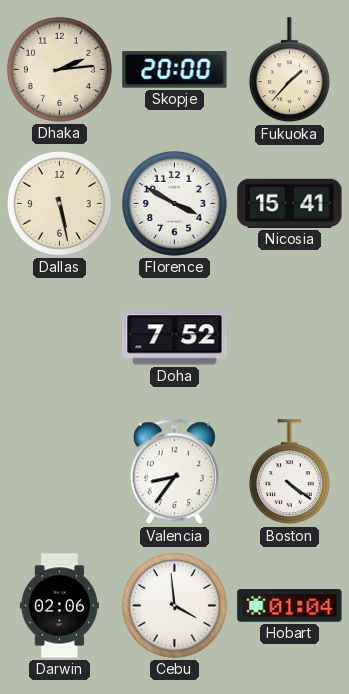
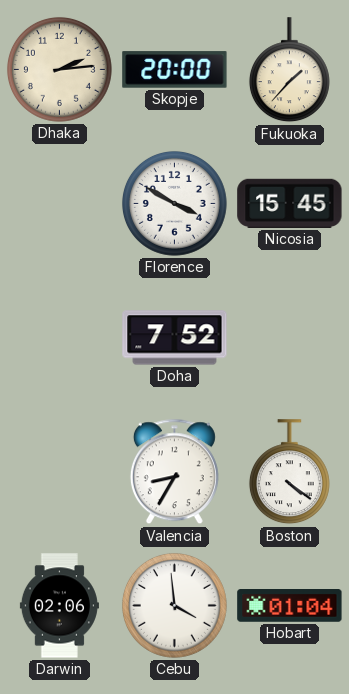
Dallas: 5:28 -> none (59, 203)
Nicosia: 15:41 -> 15:45 (290, 203)
Valencia: 8:36 -> 8:35 (174, 472)
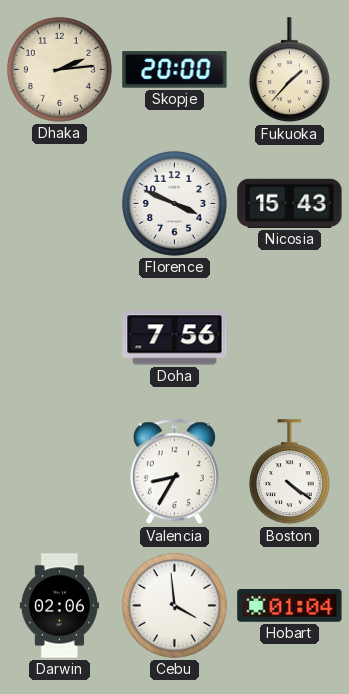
Florence: 3:50 -> 3:49 (174, 203)
Nicosia: 15:45 -> 15:43 (290, 203)
Doha: 7:52 -> 7:56 (175, 338)
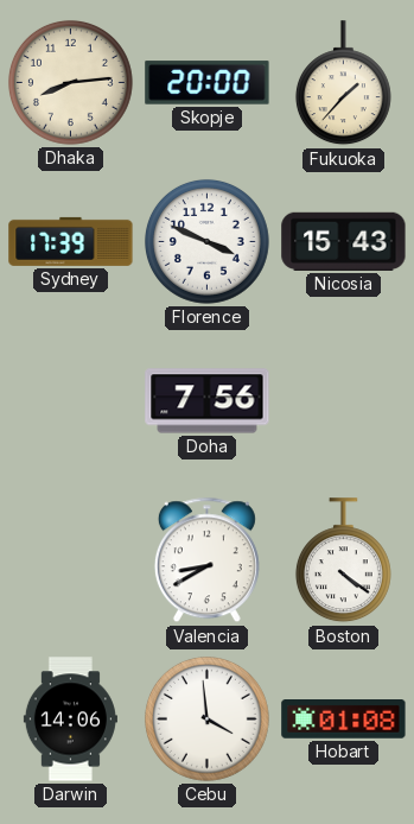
Dhaka: 2:14 -> 8:14 (70, 82)
Sydney: none -> 17:39 (71, 241)
Valencia: 8:35 -> 8:40 (206, 560)
Darwin: 02:06 -> 14:06 (70, 720)
Hobart: 01:04 -> 01:08 (344, 720)
